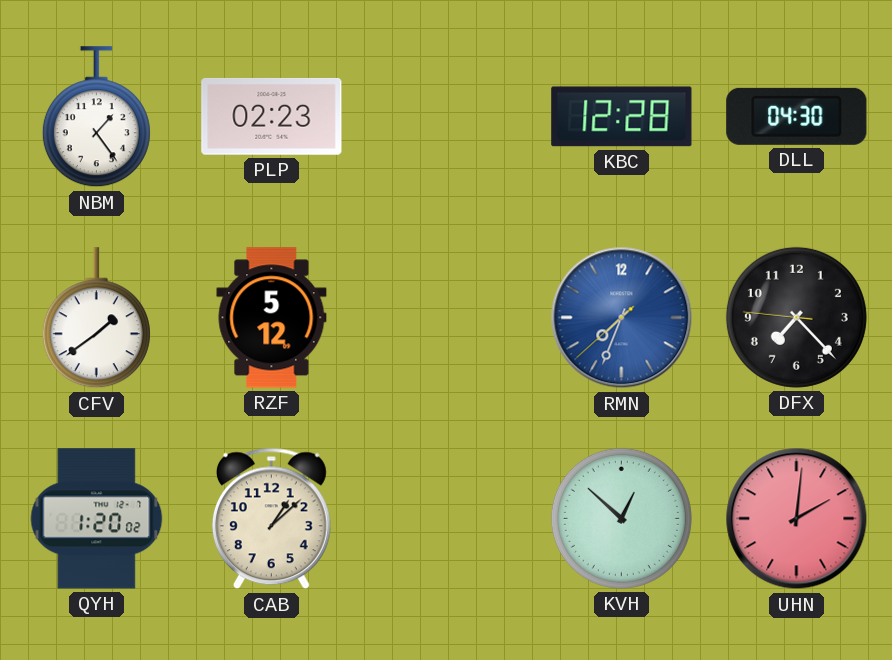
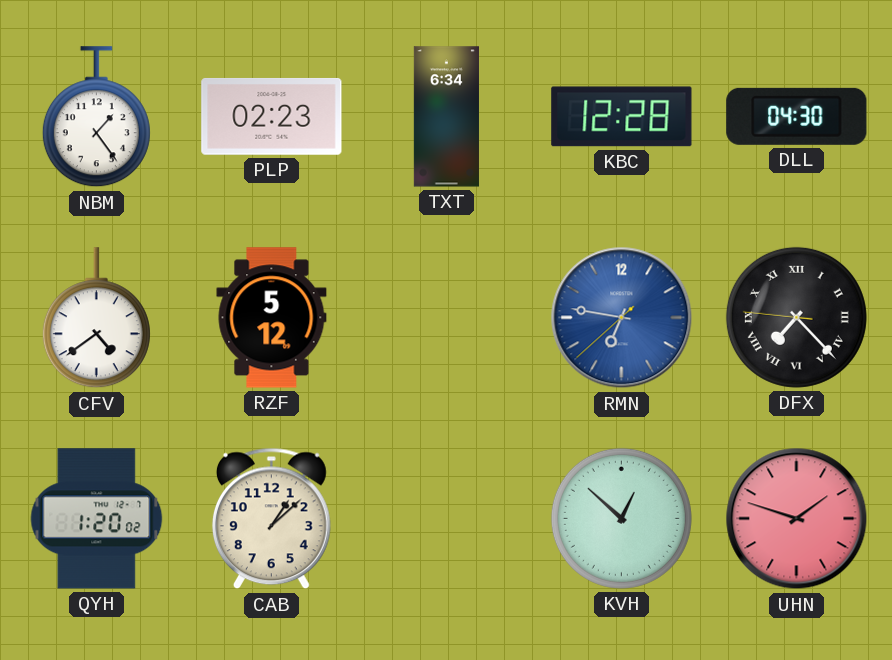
TXT: none -> 6:34 (446, 117)
CFV: 1:39 -> 4:39 (96, 318)
RMN: 7:33 -> 6:46 (622, 318)
DFX numerals: Arabic -> Roman (796, 317)
UHN: 2:01 -> 1:48 (797, 519)
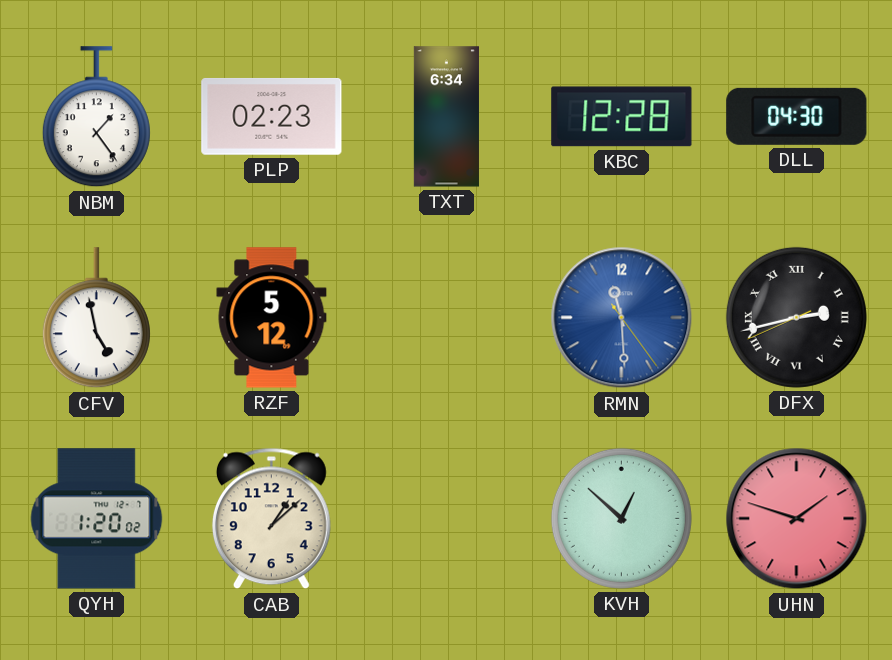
CFV: 4:39 -> 4:58 (96, 318)
RMN: 6:46 -> 11:29 (622, 318)
DFX: 7:22 -> 2:42 (796, 317)
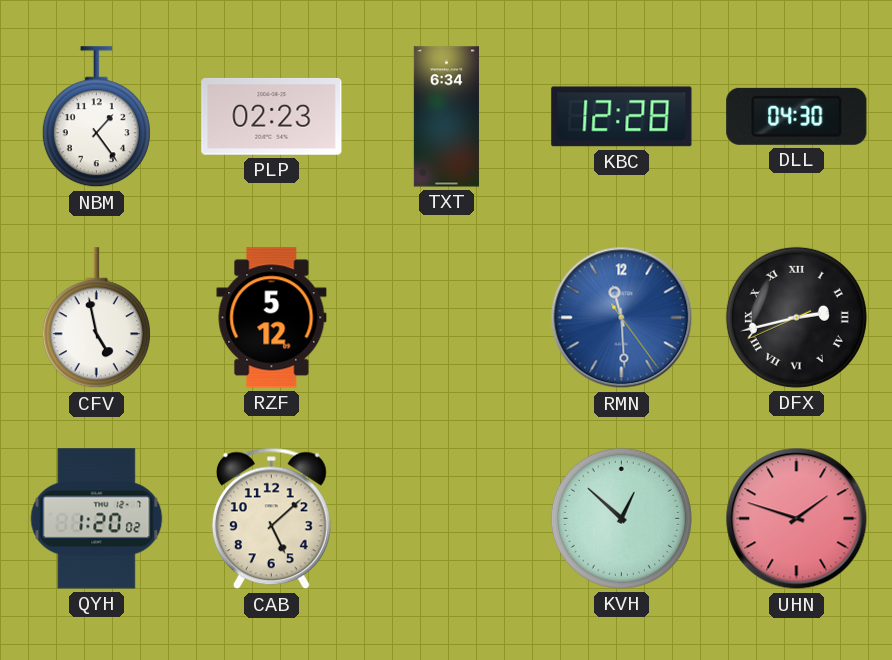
CAB: 1:08 -> 5:08 (271, 519)
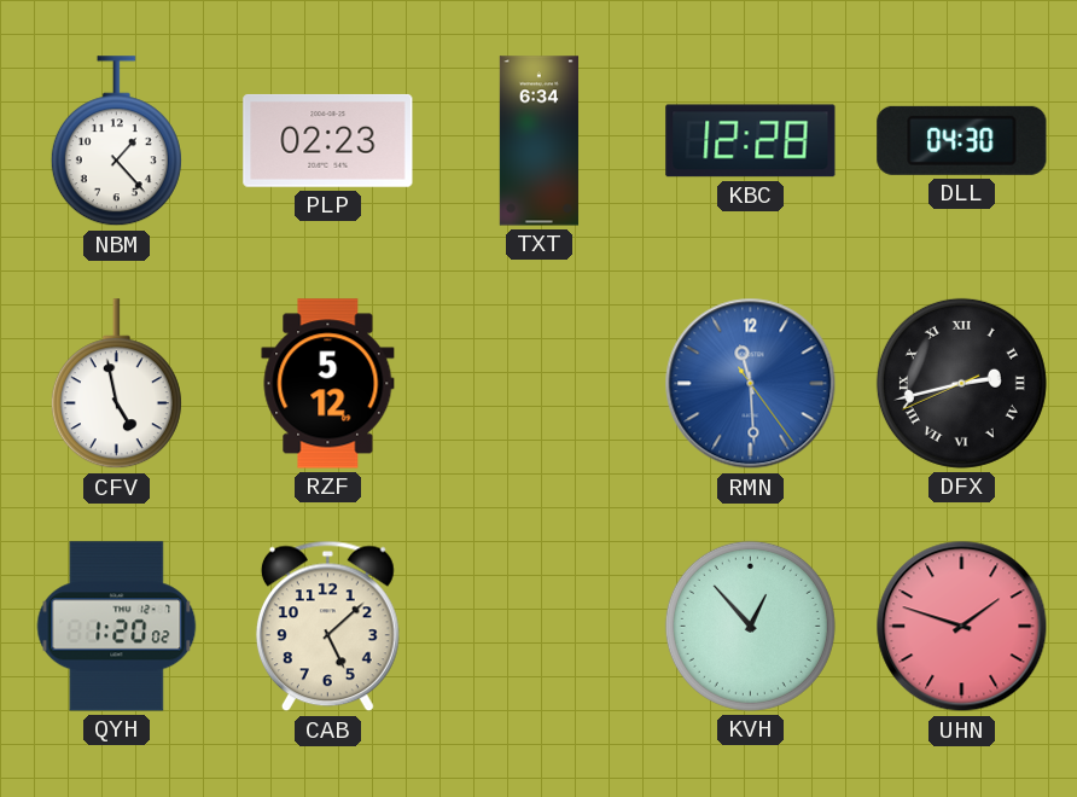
NBM: 1:24 -> 1:23 (116, 141)
KVH: 12:52 -> 12:53 (750, 626)
